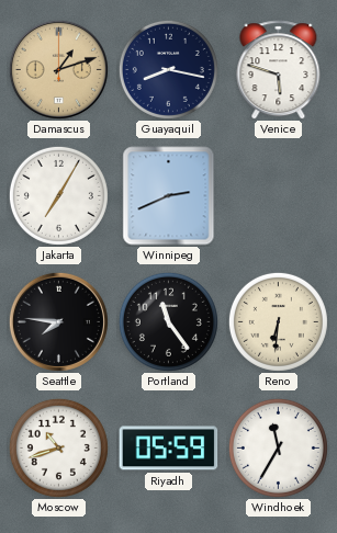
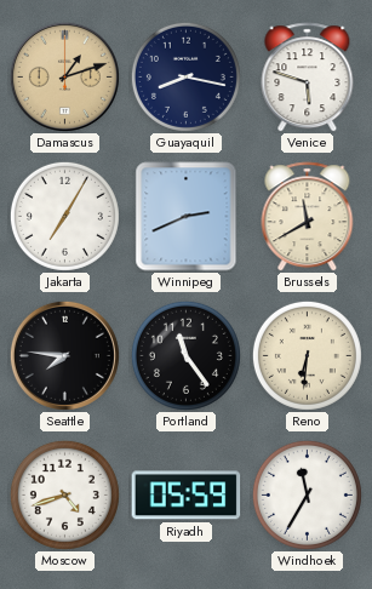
Brussels: none -> 11:40 (308, 217)
Moscow: 10:42 -> 4:42 (64, 494)
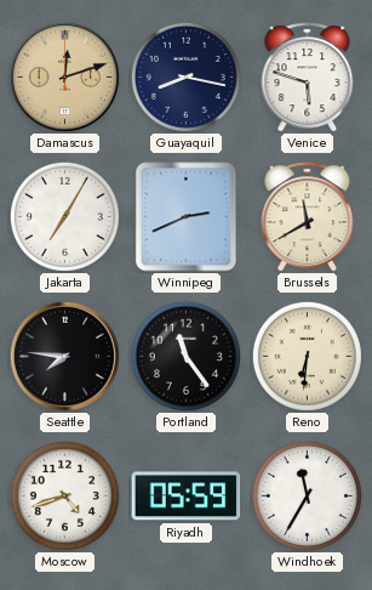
Damascus: 1:12 -> 12:12 (64, 76)
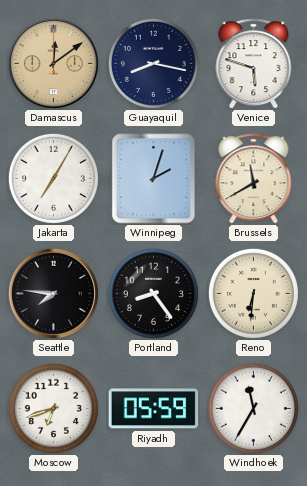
Damascus: 12:12 -> 12:09 (53, 63)
Winnipeg: 2:41 -> 2:03 (154, 179)
Portland: 11:24 -> 8:24 (153, 293)
Moscow: 4:42 -> 6:42 (53, 408)
